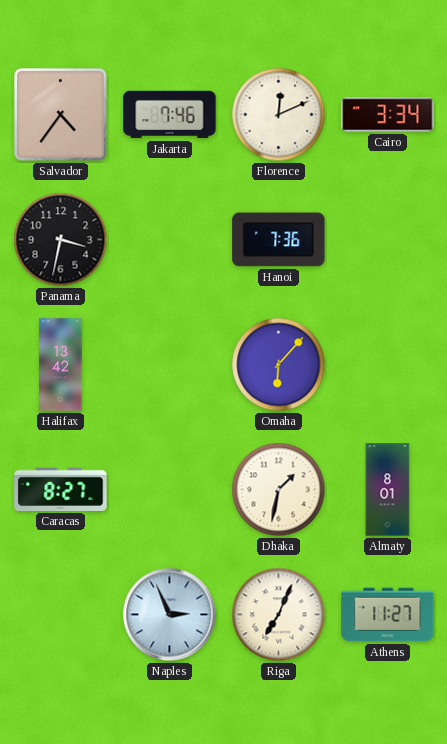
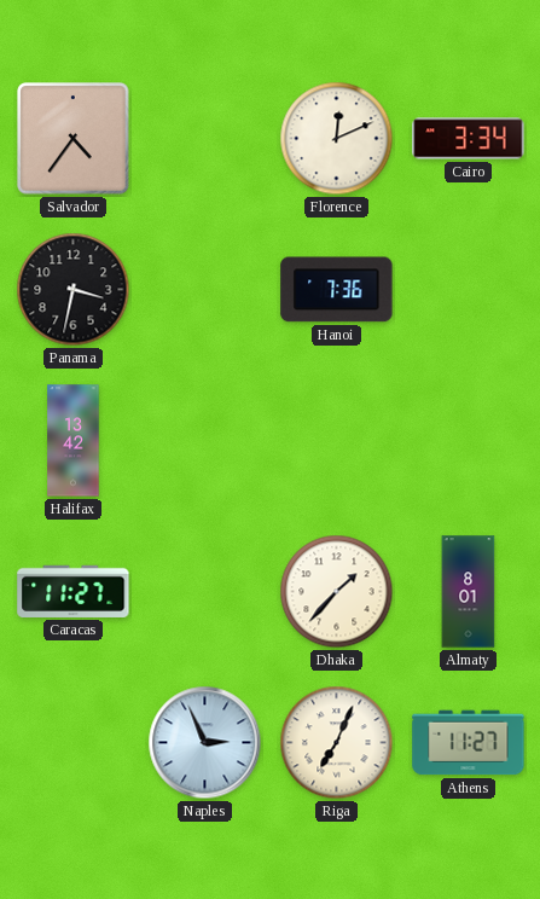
Jakarta: 7:46 -> none (170, 115)
Omaha: 6:07 -> none (279, 365)
Caracas: 8:27 -> 11:27 (74, 591)
Dhaka: 1:32 -> 1:37 (337, 592)
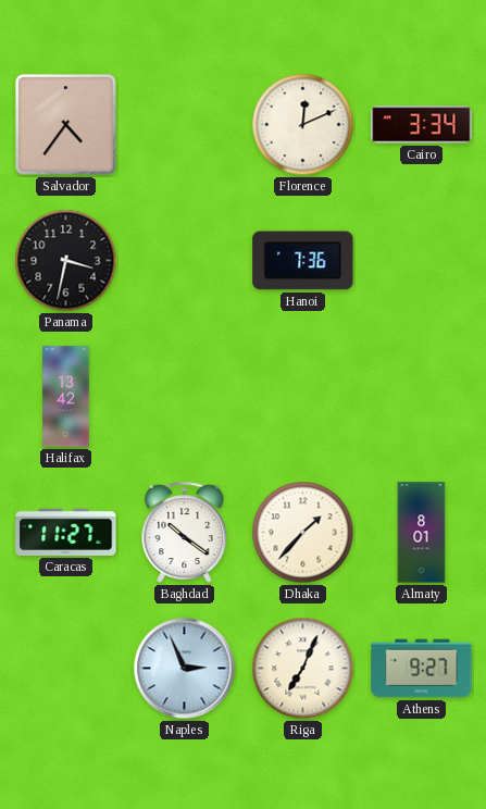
Baghdad: none -> 10:21 (185, 532)
Athens: 11:27 -> 9:27 (422, 669)
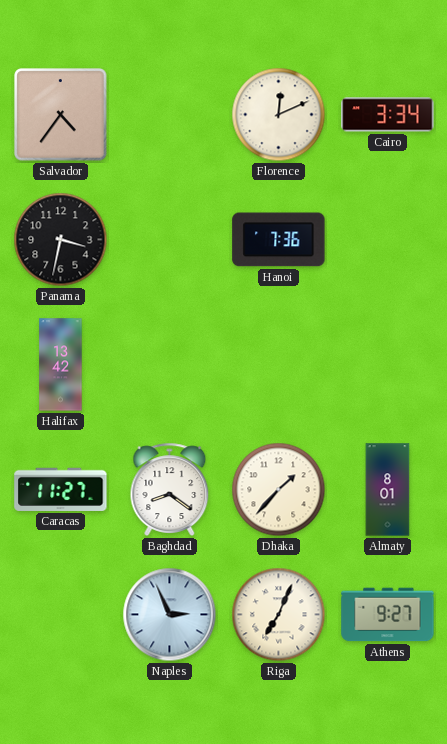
Baghdad: 10:21 -> 8:21 (170, 489)
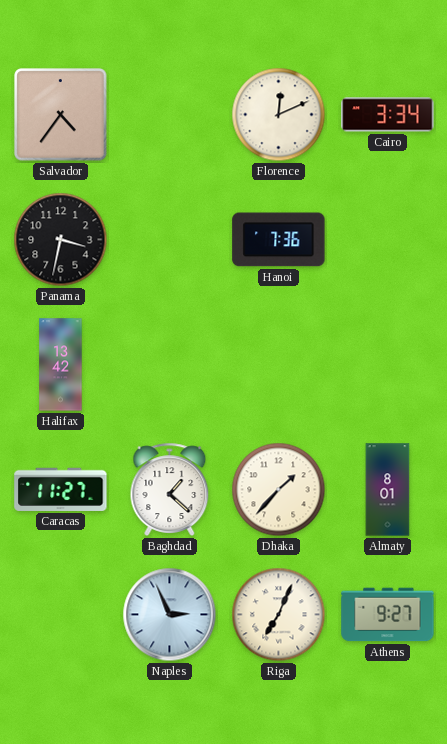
Baghdad: 8:21 -> 1:22 (170, 489)
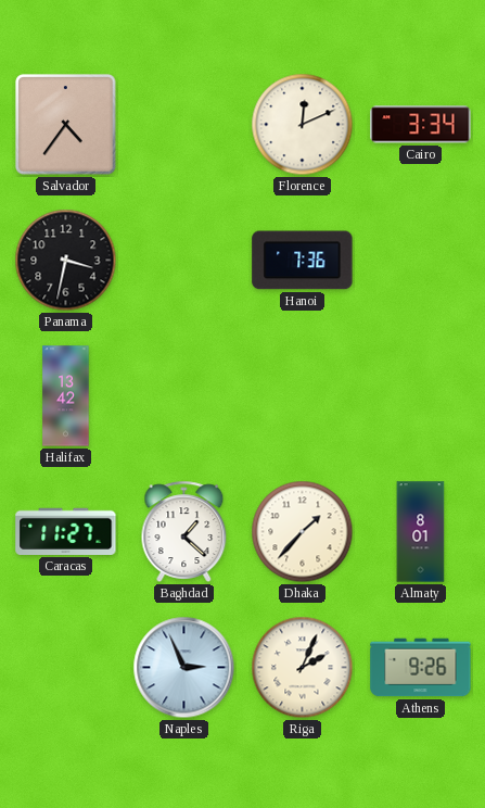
Riga: 7:04 -> 2:04 (303, 668)
Athens: 9:27 -> 9:26 (421, 668)
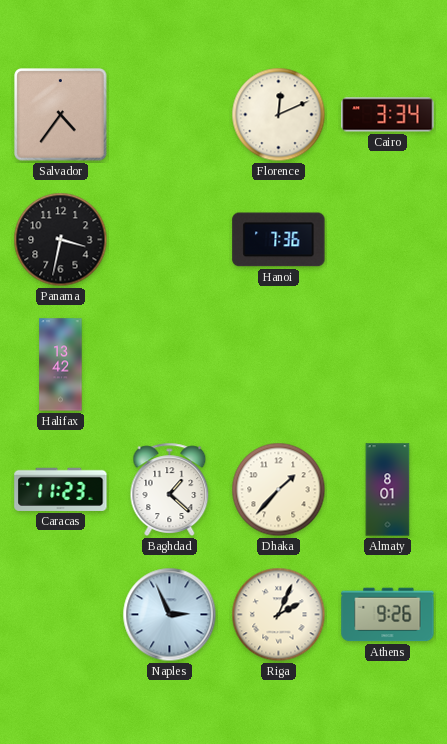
Caracas: 11:27 -> 11:23 (61, 489)
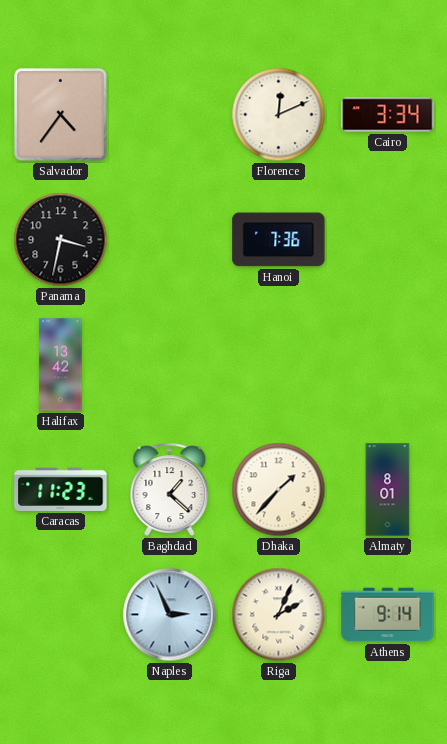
Athens: 9:26 -> 9:14 (388, 615)
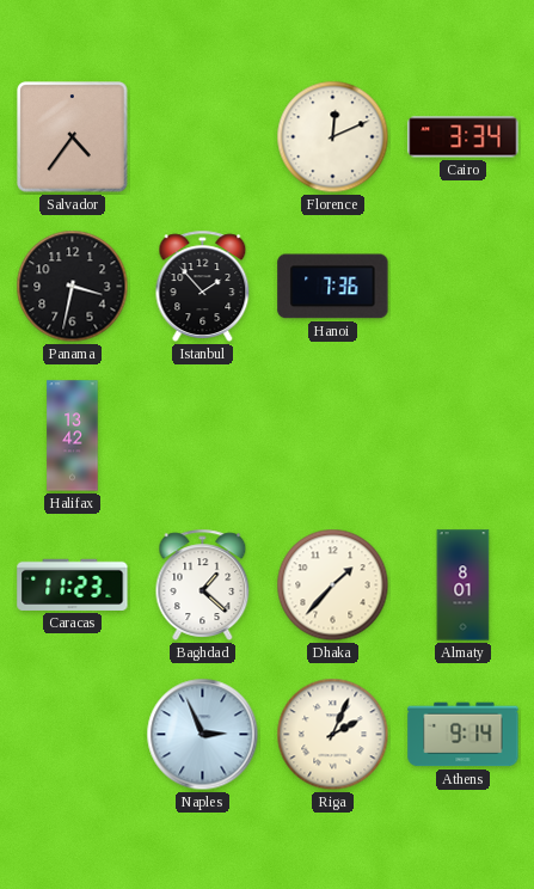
Istanbul: none -> 1:53 (203, 286)
